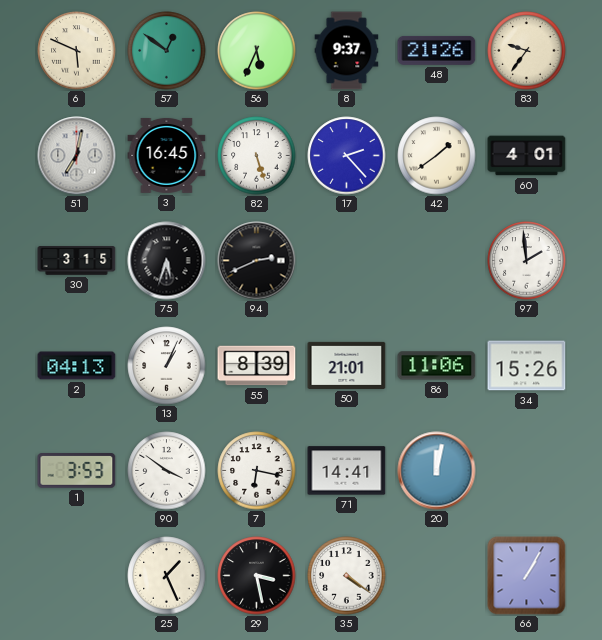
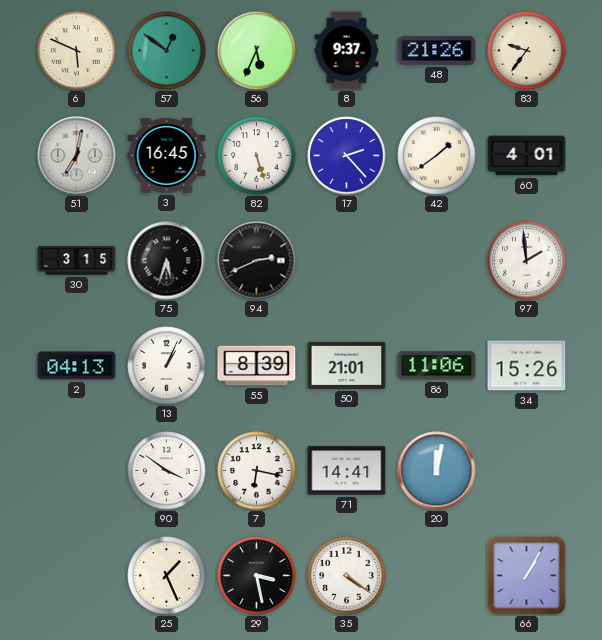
1: 3:53 -> none (77, 471)
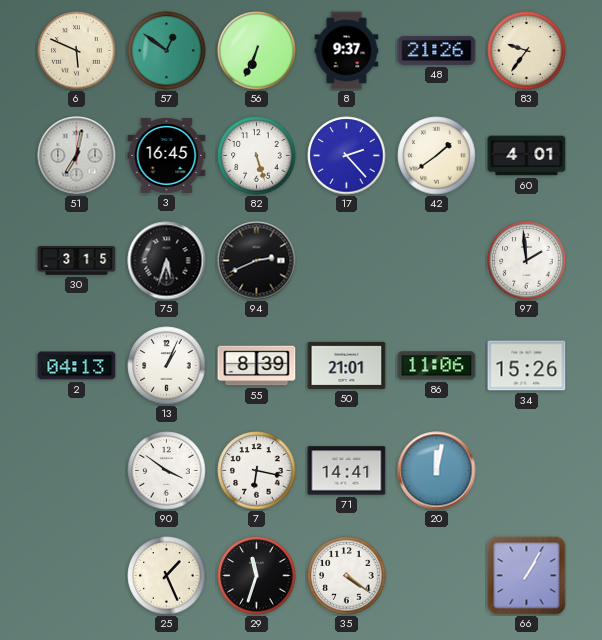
56: 5:34 -> 6:34 (257, 51)
29: 3:28 -> 11:33 (257, 576)
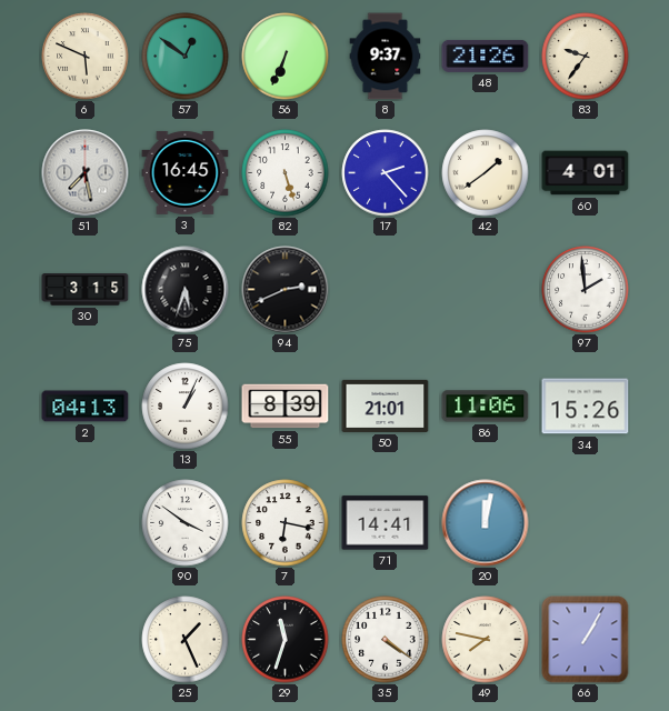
51: 7:02 -> 7:28 (86, 173)
49: none -> 7:47 (486, 640)
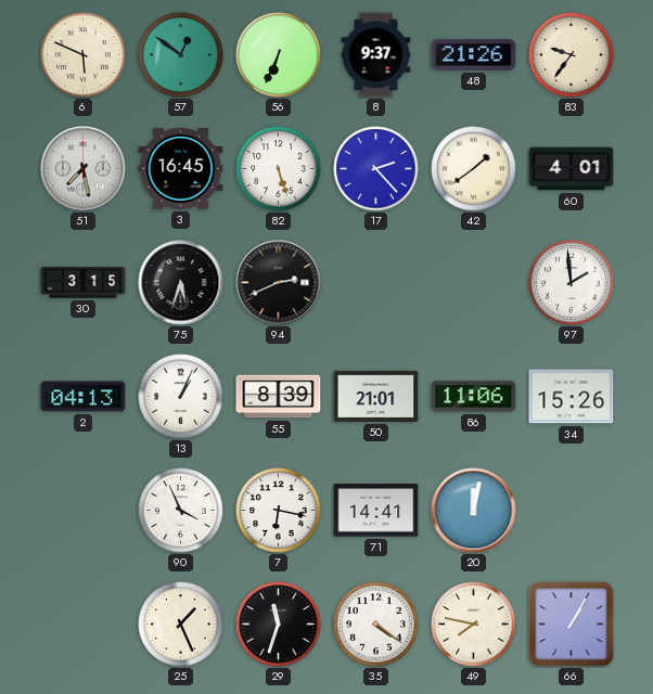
90: 3:51 -> 3:56 (181, 511)
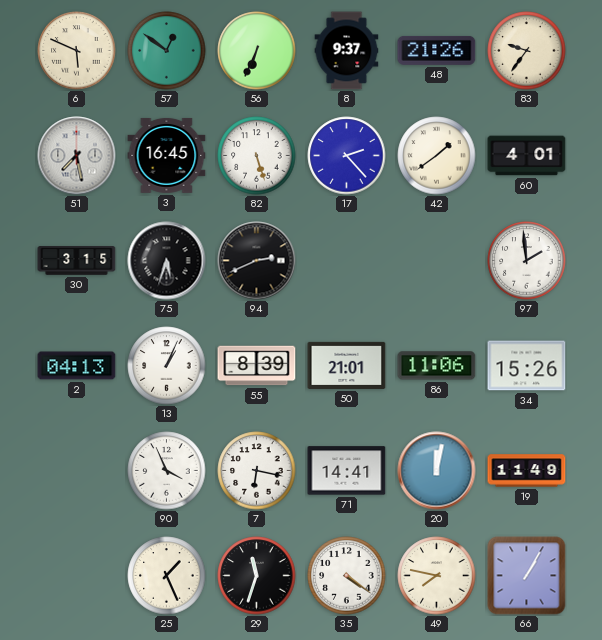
19: none -> 11:49 (527, 471)
